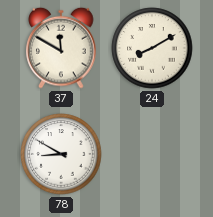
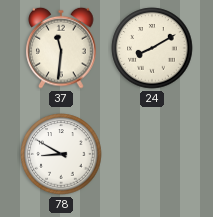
37: 11:50 -> 11:31 (61, 48)
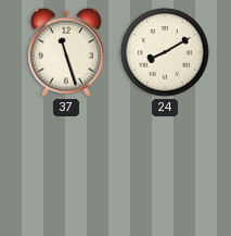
37: 11:31 -> 11:27 (66, 52)
78: 8:50 -> none (61, 154)
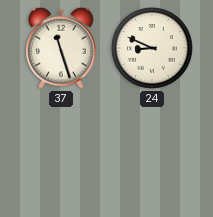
24: 8:10 -> 8:49 (152, 48)
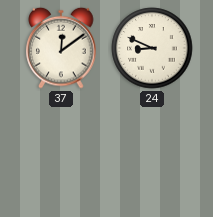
37: 11:27 -> 12:09 (61, 48)
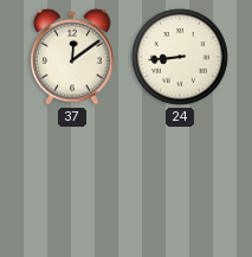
24: 8:49 -> 8:44 (180, 57)
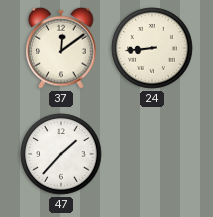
47: none -> 1:37 (61, 154)
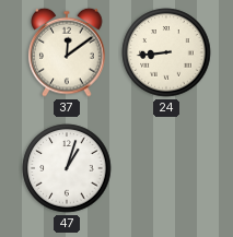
47: 1:37 -> 1:03 (67, 168)
